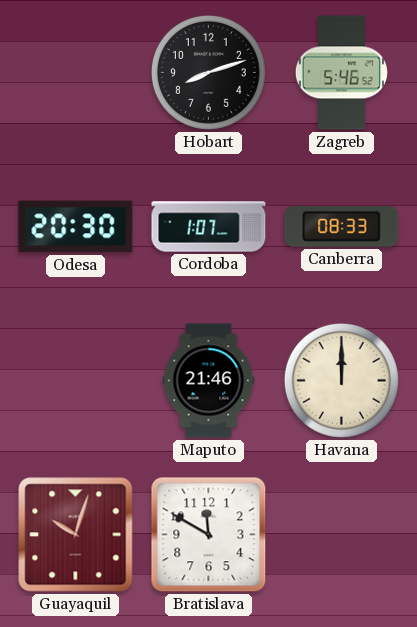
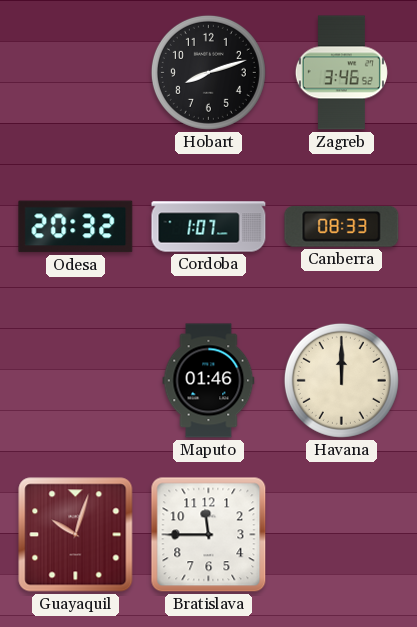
Zagreb: 5:46 -> 3:46 (341, 73)
Odesa: 20:30 -> 20:32 (76, 227)
Maputo: 21:46 -> 01:46 (209, 381)
Bratislava: 11:50 -> 11:45 (209, 535)
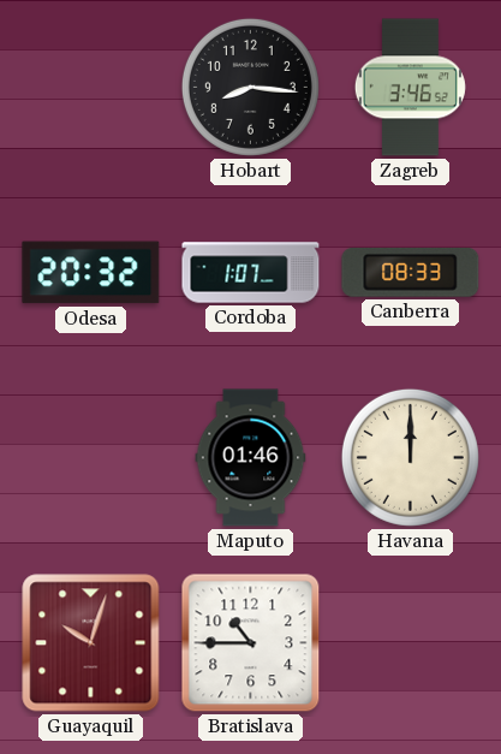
Hobart: 8:12 -> 8:16 (250, 87)
Bratislava: 11:45 -> 10:45 (251, 643)
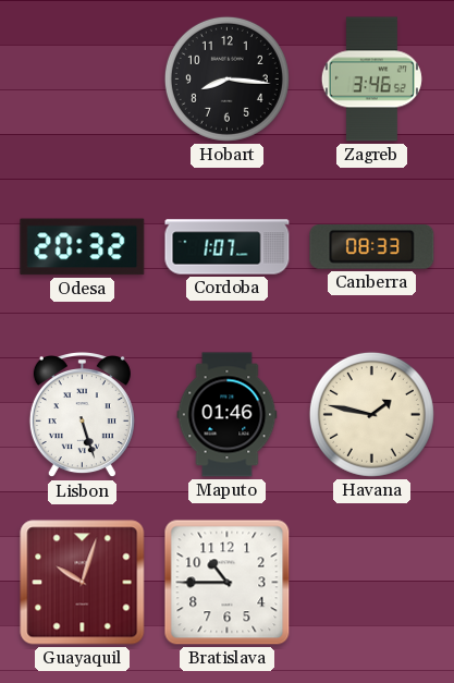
Lisbon: none -> 5:27 (82, 416)
Havana: 12:00 -> 1:47 (371, 414)
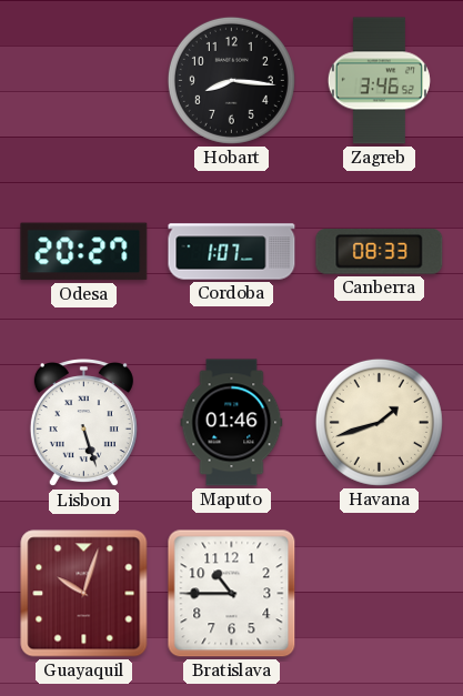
Odesa: 20:32 -> 20:27 (84, 252)
Havana: 1:47 -> 1:42 (379, 422)
